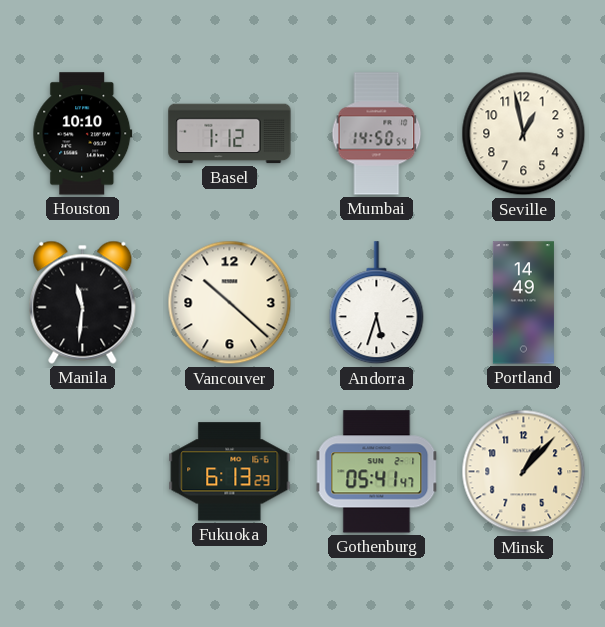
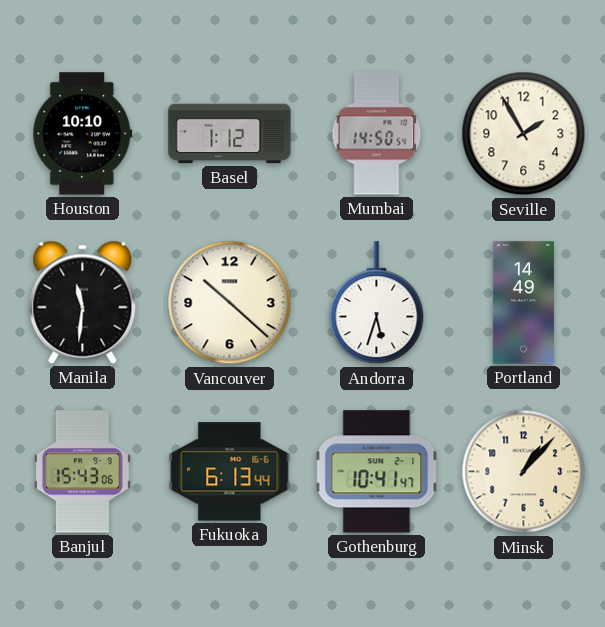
Seville: 12:58 -> 1:55 (524, 134)
Banjul: none -> 15:43 (82, 472)
Fukuoka: 6:13:29 -> 6:13:44 (230, 472)
Gothenburg: 05:41 -> 10:41 (377, 472)
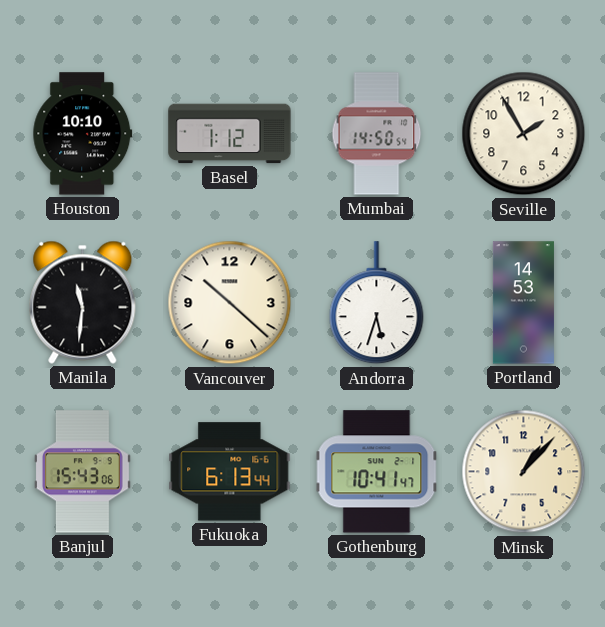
Portland: 14:49 -> 14:53 (523, 303)
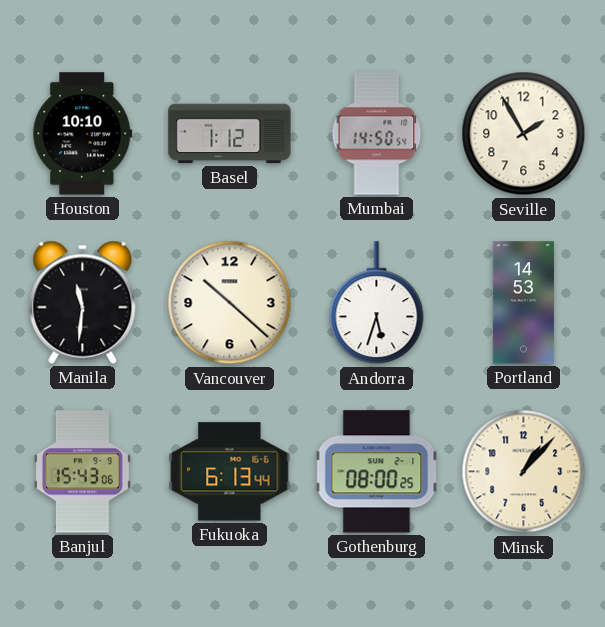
Gothenburg: 10:41 -> 08:00 (377, 472)
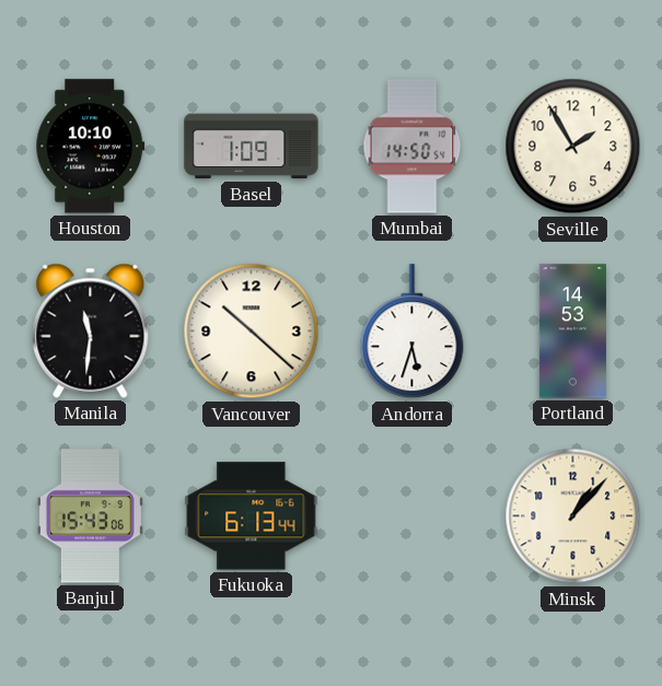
Basel: 1:12 -> 1:09 (252, 147)
Gothenburg: 08:00 -> none (377, 472)
